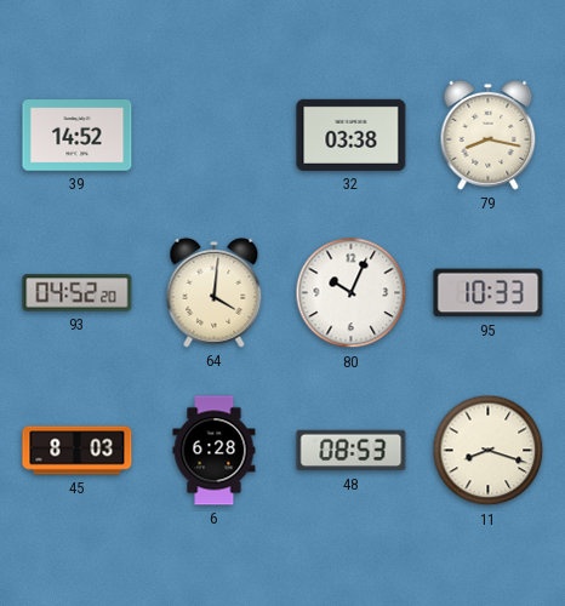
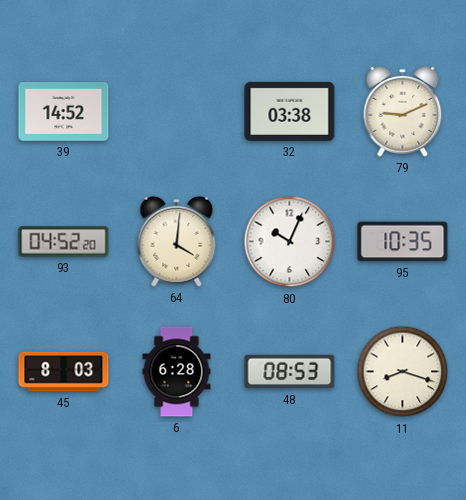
79: 8:17 -> 9:11 (403, 111)
95: 10:33 -> 10:35 (403, 242)
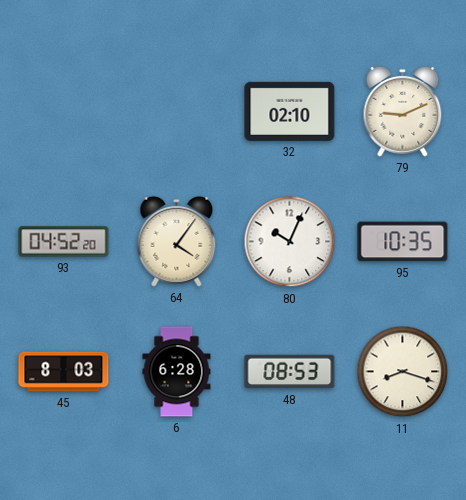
39: 14:52 -> none (64, 112)
32: 03:38 -> 02:10 (290, 111)
64: 4:01 -> 4:06 (177, 241)
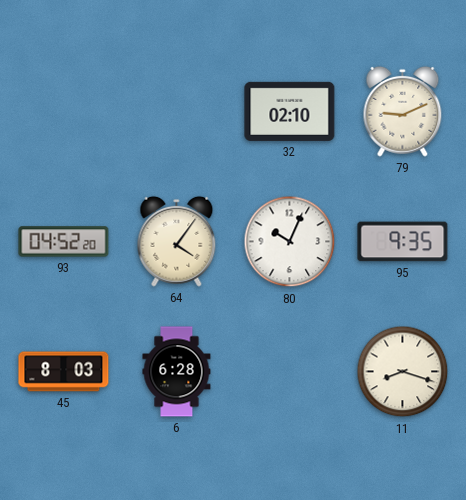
95: 10:35 -> 9:35 (403, 242)
48: 08:53 -> none (290, 372)
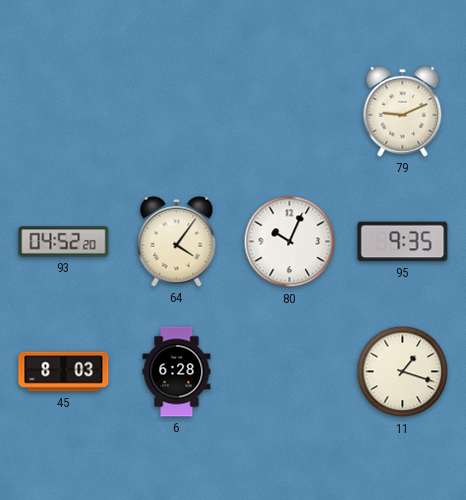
32: 02:10 -> none (290, 111)
11: 8:18 -> 1:18 (403, 372)
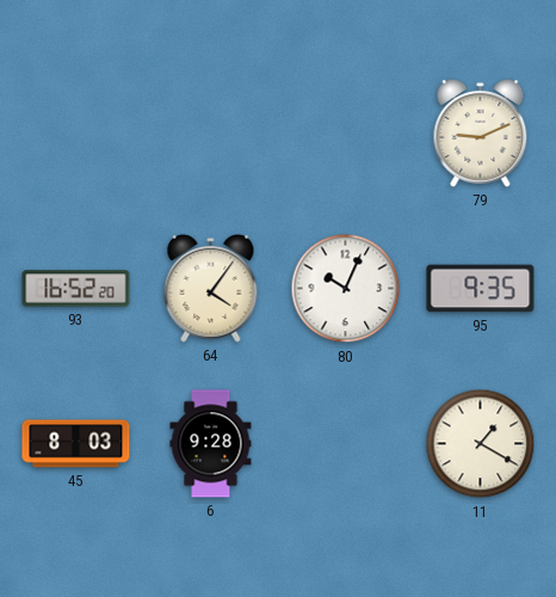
93: 04:52 -> 16:52 (76, 289)
6: 6:28 -> 9:28 (211, 444)
11: 1:18 -> 1:20 (481, 444)
